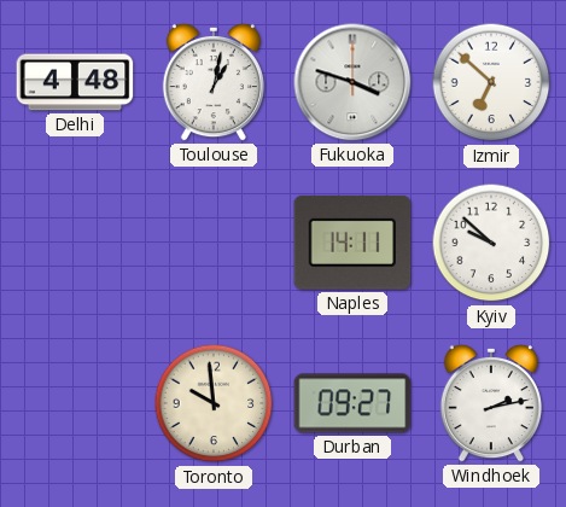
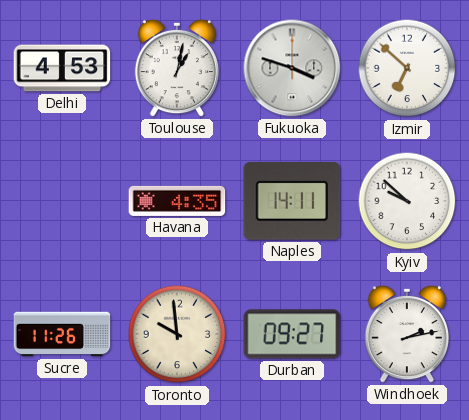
Delhi: 4:48 -> 4:53 (62, 68)
Havana: none -> 4:35 (177, 201)
Sucre: none -> 11:26 (62, 334)
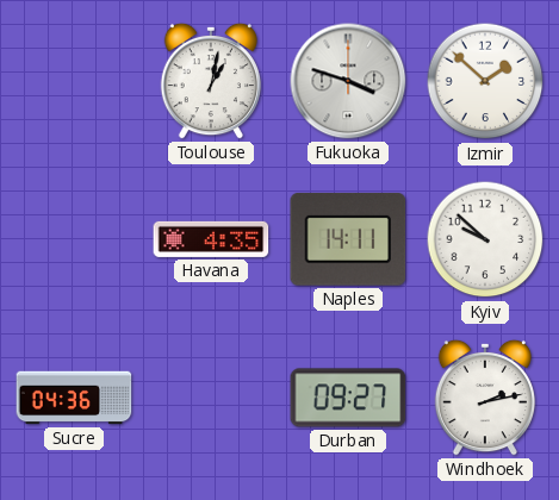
Delhi: 4:53 -> none (62, 68)
Izmir: 6:52 -> 1:52 (485, 81)
Sucre: 11:26 -> 04:36 (74, 398)
Toronto: 9:59 -> none (177, 334)
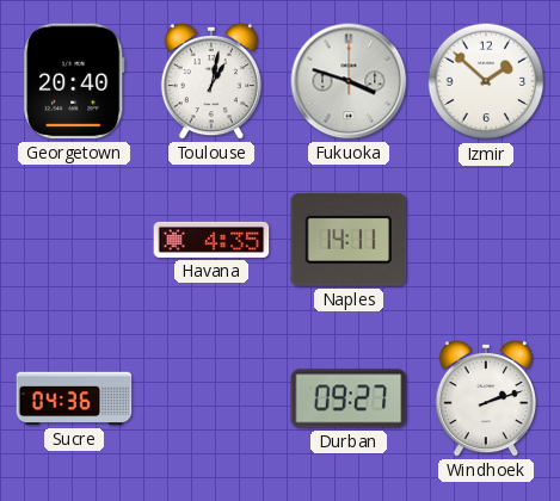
Georgetown: none -> 20:40 (74, 81)
Kyiv: 9:52 -> none (485, 239)
Windhoek: 2:13 -> 2:12 (485, 398)
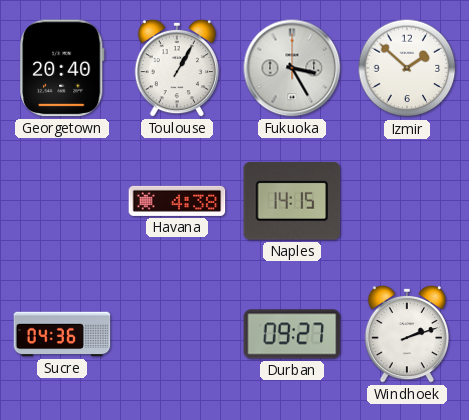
Toulouse: 1:02 -> 1:05 (176, 68)
Fukuoka: 3:48 -> 3:25 (292, 68)
Havana: 4:35 -> 4:38 (177, 201)
Naples: 14:11 -> 14:15 (292, 201)
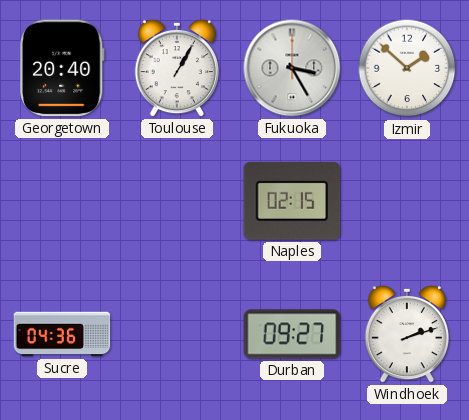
Havana: 4:38 -> none (177, 201)
Naples: 14:15 -> 02:15 (292, 201)
